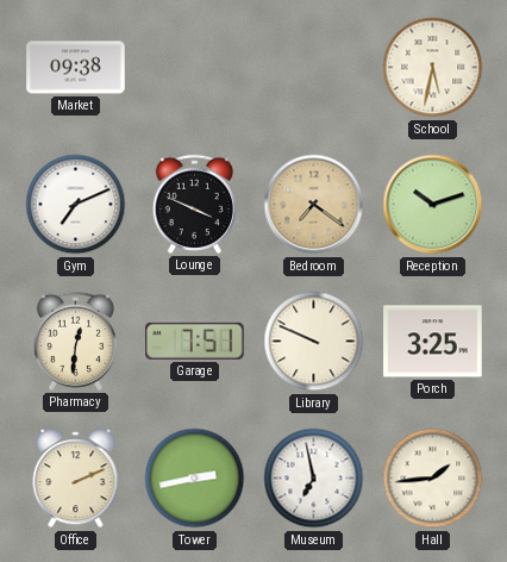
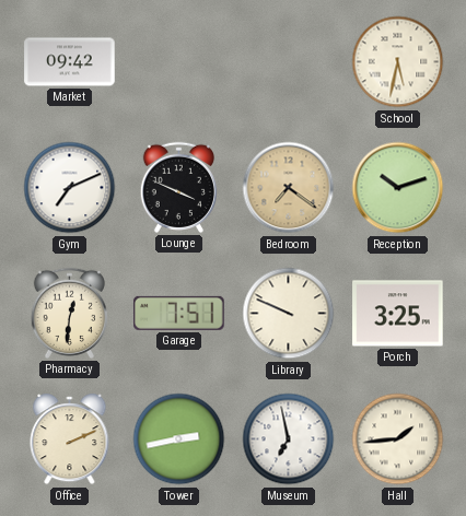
Market: 09:38 -> 09:42 (70, 62)
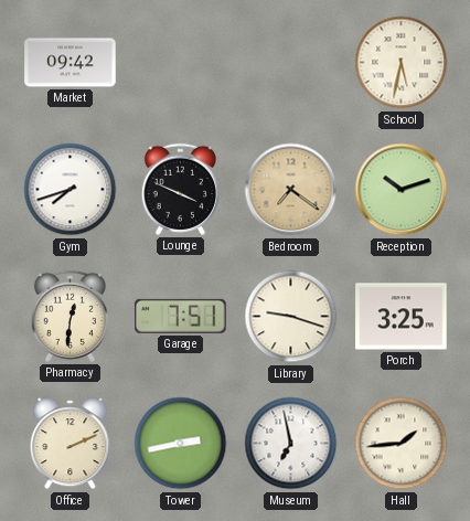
Gym: 7:11 -> 7:42 (71, 190)
Library: 9:49 -> 9:18 (291, 317)
